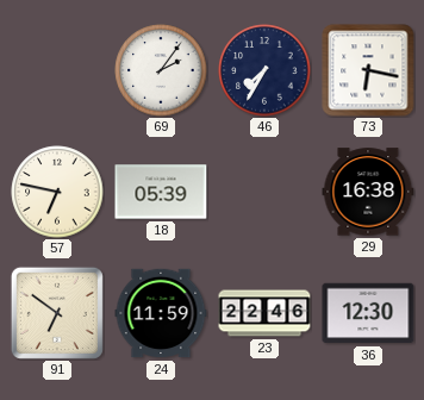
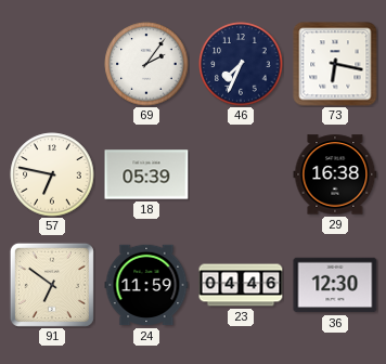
46: 7:35 -> 7:34 (241, 64)
23: 22:46 -> 04:46 (241, 285)
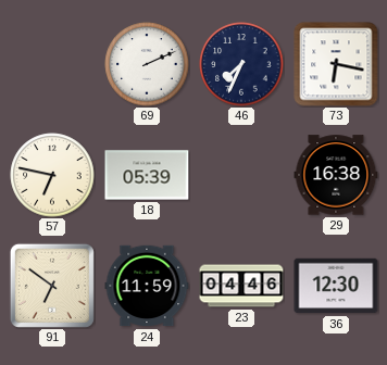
69: 2:06 -> 2:11 (147, 64)
